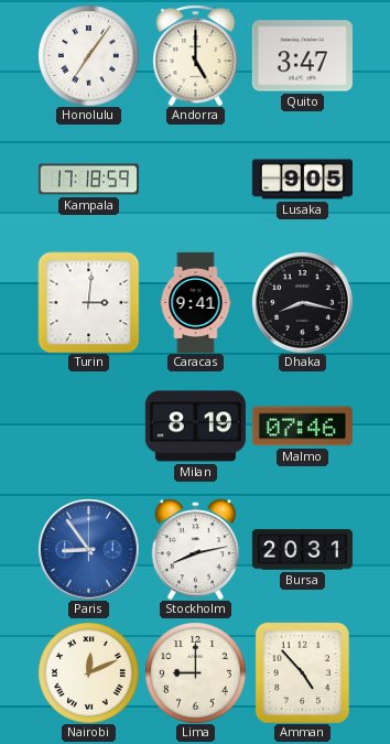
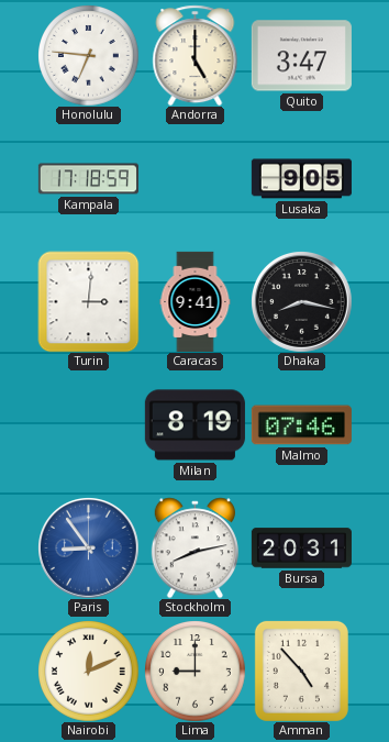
Honolulu: 7:06 -> 6:46 (88, 55)
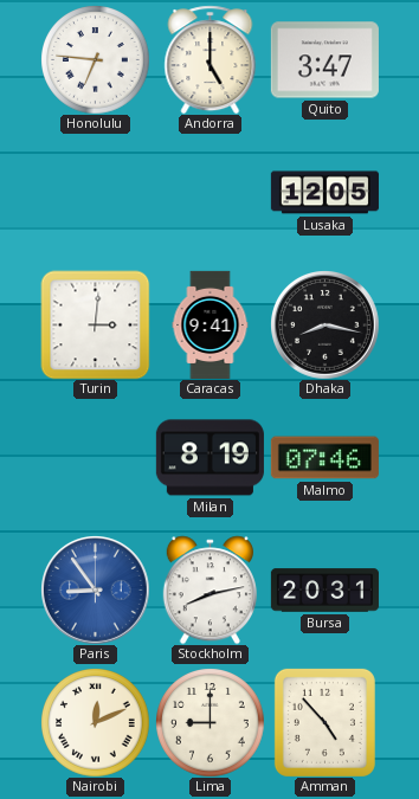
Kampala: 17:18 -> none (88, 179)
Lusaka: 9:05 -> 12:05 (324, 193)
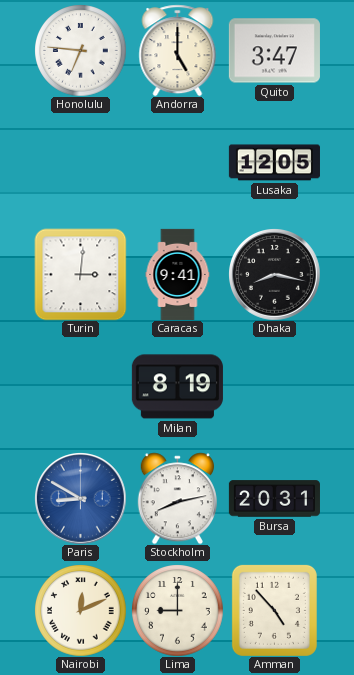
Malmo: 07:46 -> none (324, 458)
Paris: 8:54 -> 8:50 (81, 499)
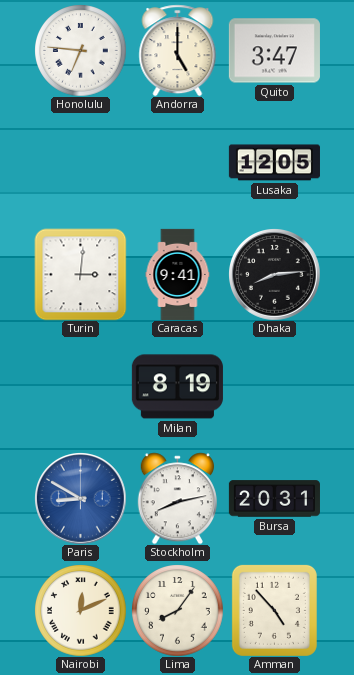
Dhaka: 8:17 -> 8:14 (275, 275)
Lima: 9:00 -> 8:06 (177, 610)
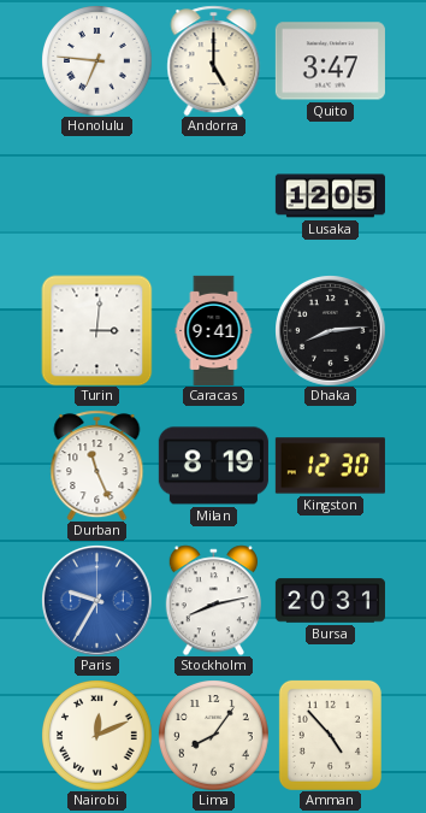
Durban: none -> 11:26 (97, 465)
Kingston: none -> 12:30 (330, 466)
Paris: 8:50 -> 9:35 (97, 601)
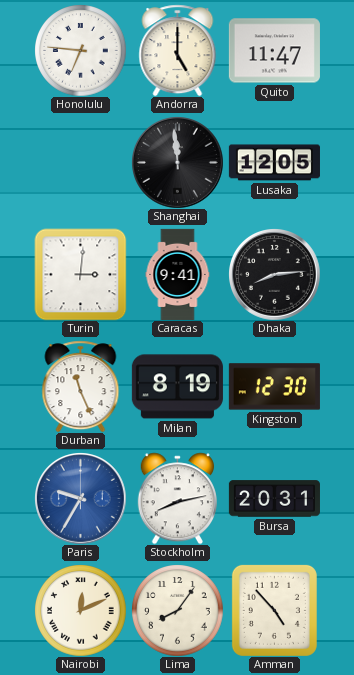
Quito: 3:47 -> 11:47 (274, 51)
Shanghai: none -> 11:59 (178, 163)
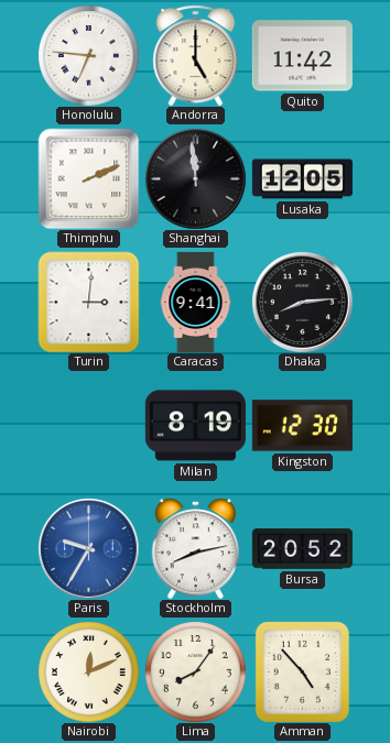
Quito: 11:47 -> 11:42 (302, 56)
Thimphu: none -> 2:11 (88, 178)
Durban: 11:26 -> none (81, 386)
Bursa: 20:31 -> 20:52 (302, 549)
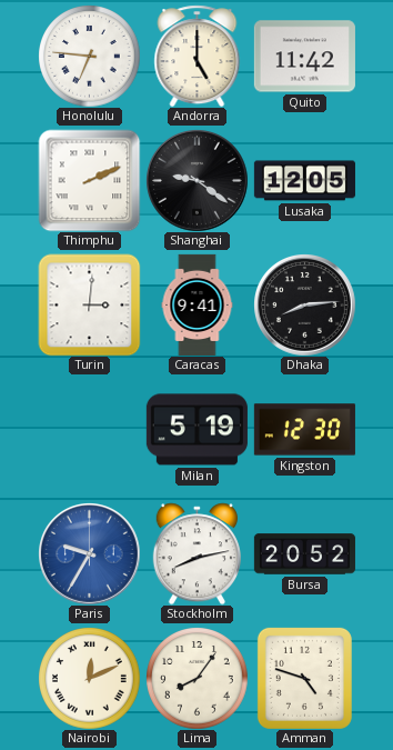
Shanghai: 11:59 -> 9:21 (198, 181)
Milan: 8:19 -> 5:19 (196, 430)
Amman: 4:53 -> 4:48 (304, 678)
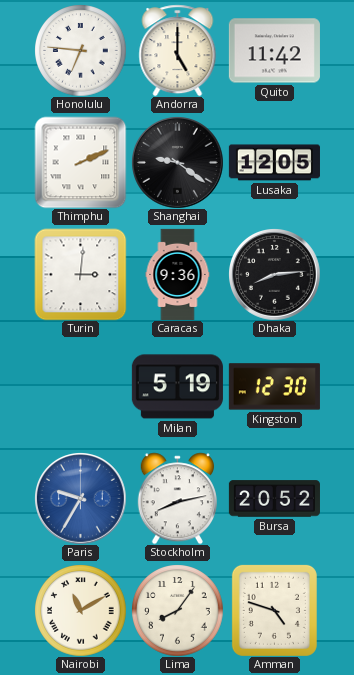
Caracas: 9:41 -> 9:36 (178, 274)
Nairobi: 12:11 -> 11:10 (80, 610)
